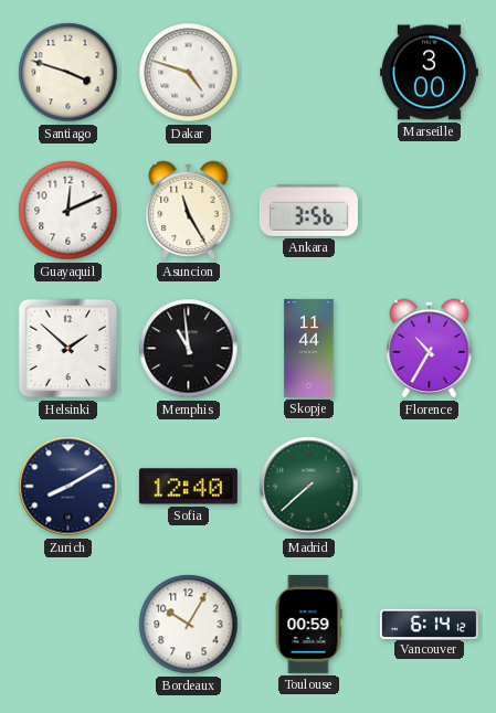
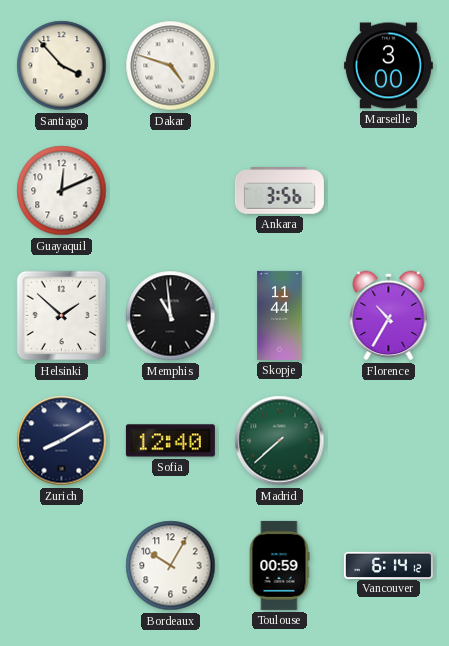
Santiago: 3:48 -> 3:53 (62, 66)
Asuncion: 11:25 -> none (189, 211)
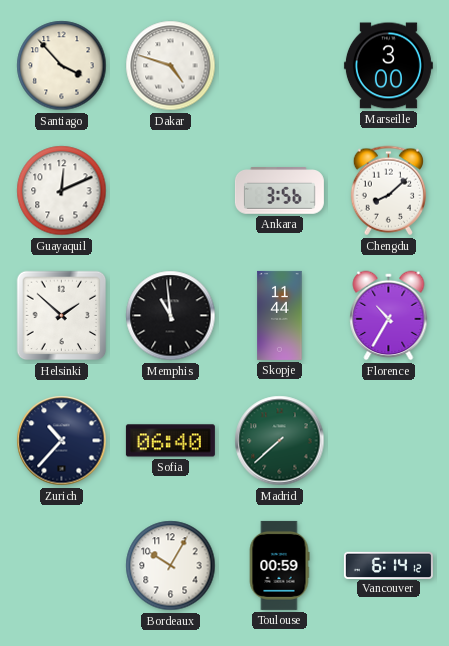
Chengdu: none -> 8:08 (388, 191)
Zurich: 8:10 -> 10:37 (62, 441)
Sofia: 12:40 -> 06:40 (170, 441)
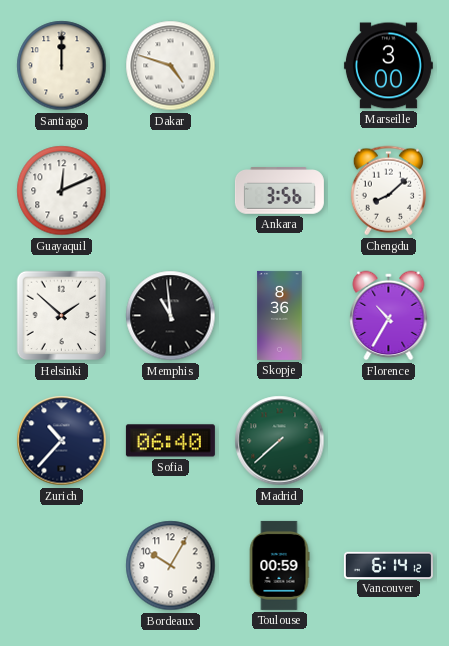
Santiago: 3:53 -> 12:00 (62, 66)
Skopje: 11:44 -> 8:36 (280, 315)
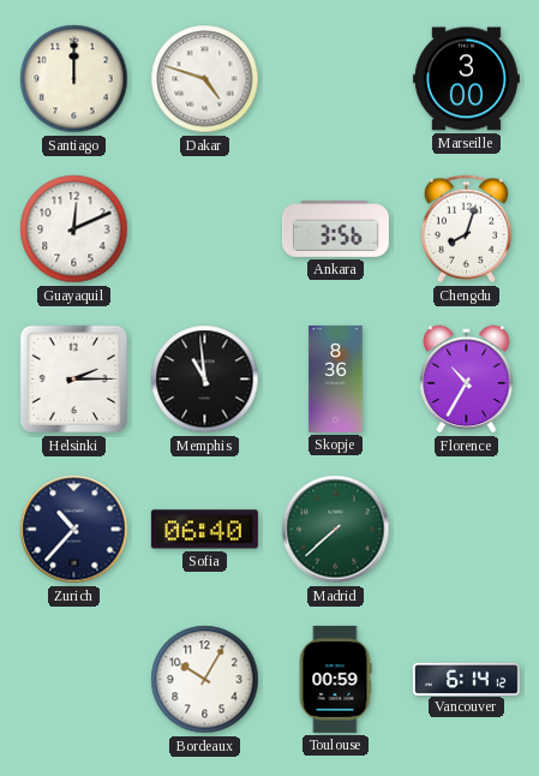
Chengdu: 8:08 -> 8:03 (466, 229)
Helsinki: 1:52 -> 2:15 (74, 380)
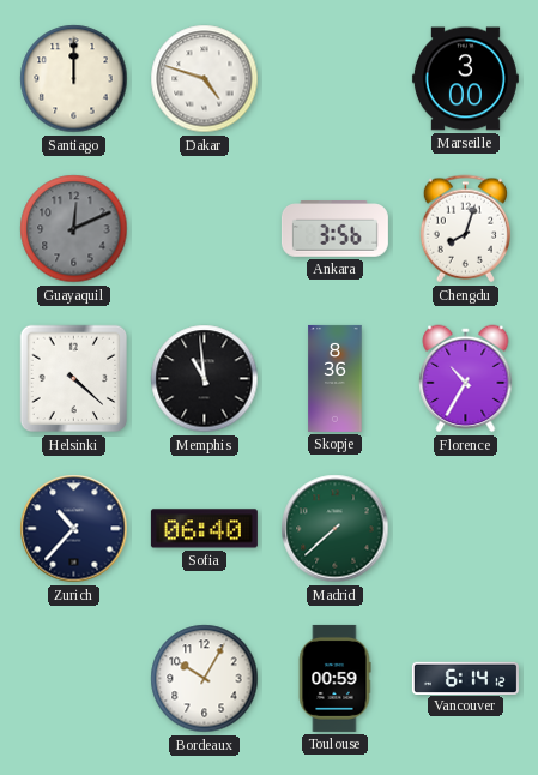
Guayaquil dial: white -> grey (74, 229)
Helsinki: 2:15 -> 4:22 (74, 379)
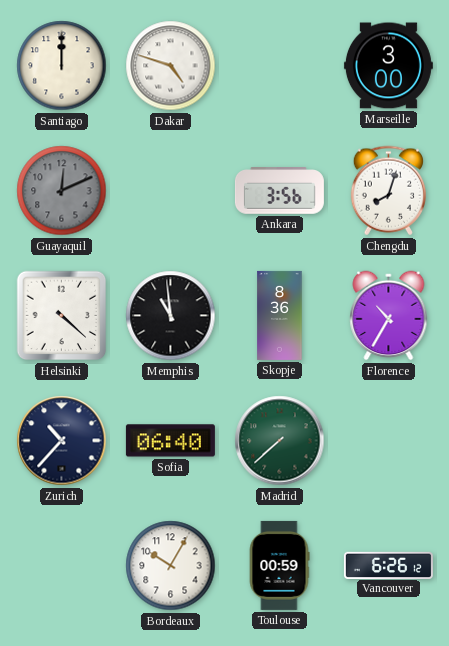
Vancouver: 6:14 -> 6:26 (388, 565)
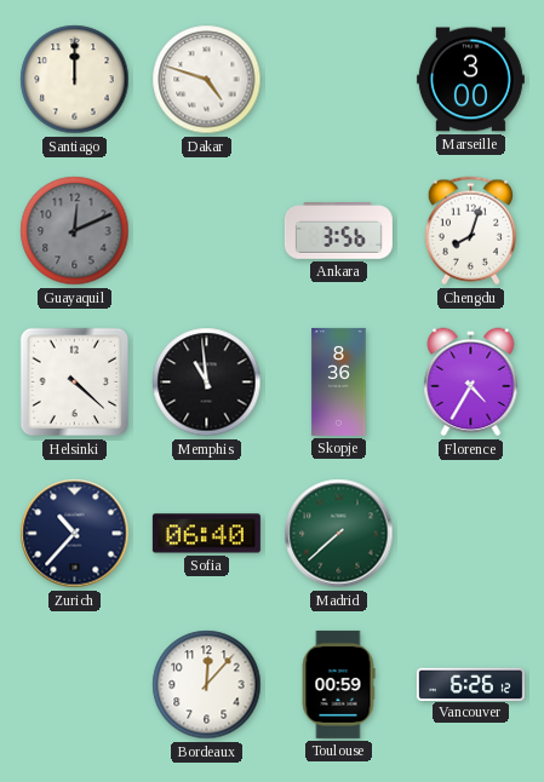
Florence: 10:35 -> 4:35 (471, 383)
Bordeaux: 10:05 -> 12:07 (207, 685)
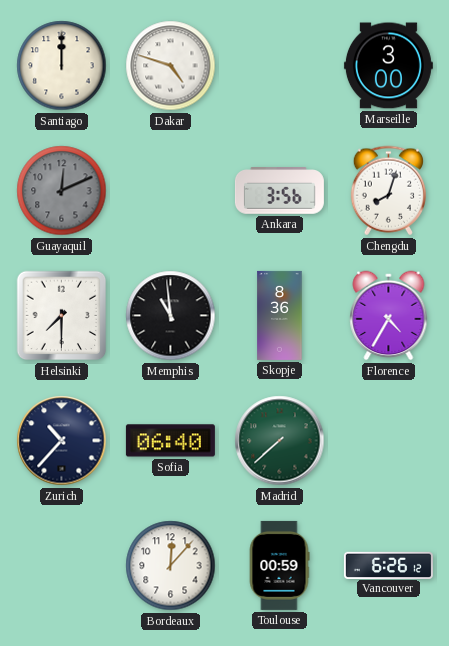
Helsinki: 4:22 -> 7:30 (62, 316)
